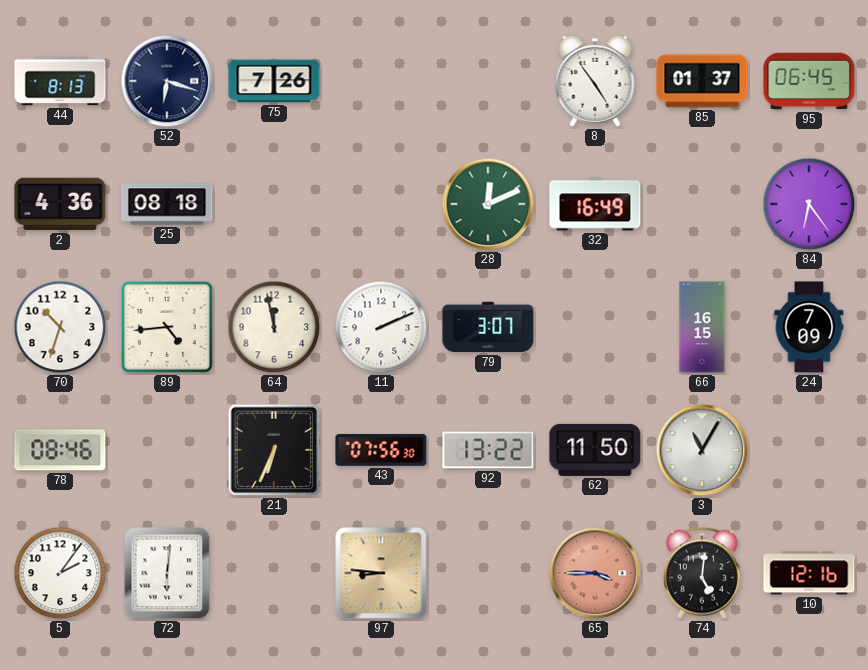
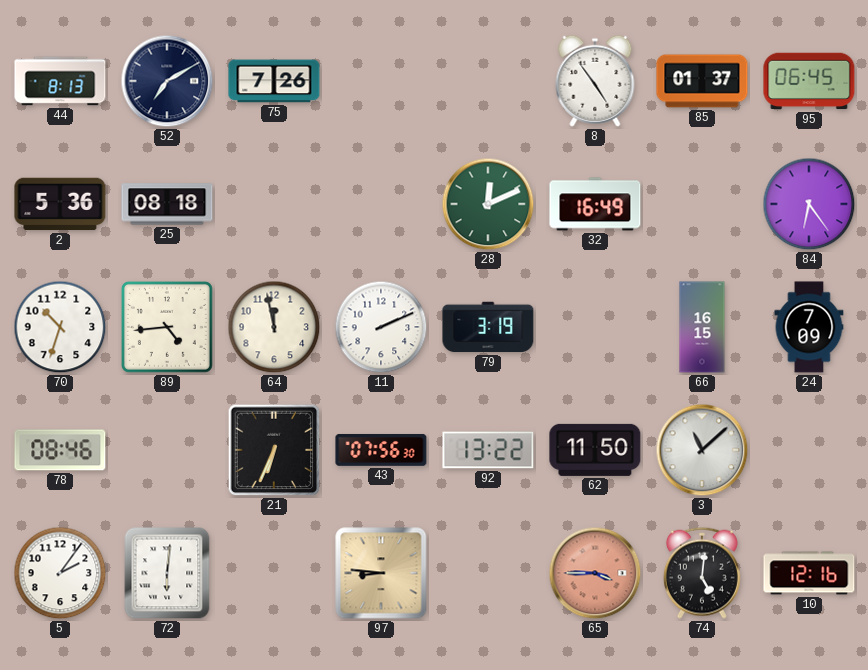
52: 6:18 -> 7:10 (167, 81)
2: 4:36 -> 5:36 (60, 204)
79: 3:07 -> 3:19 (488, 327)
3: 11:05 -> 11:08 (702, 450)
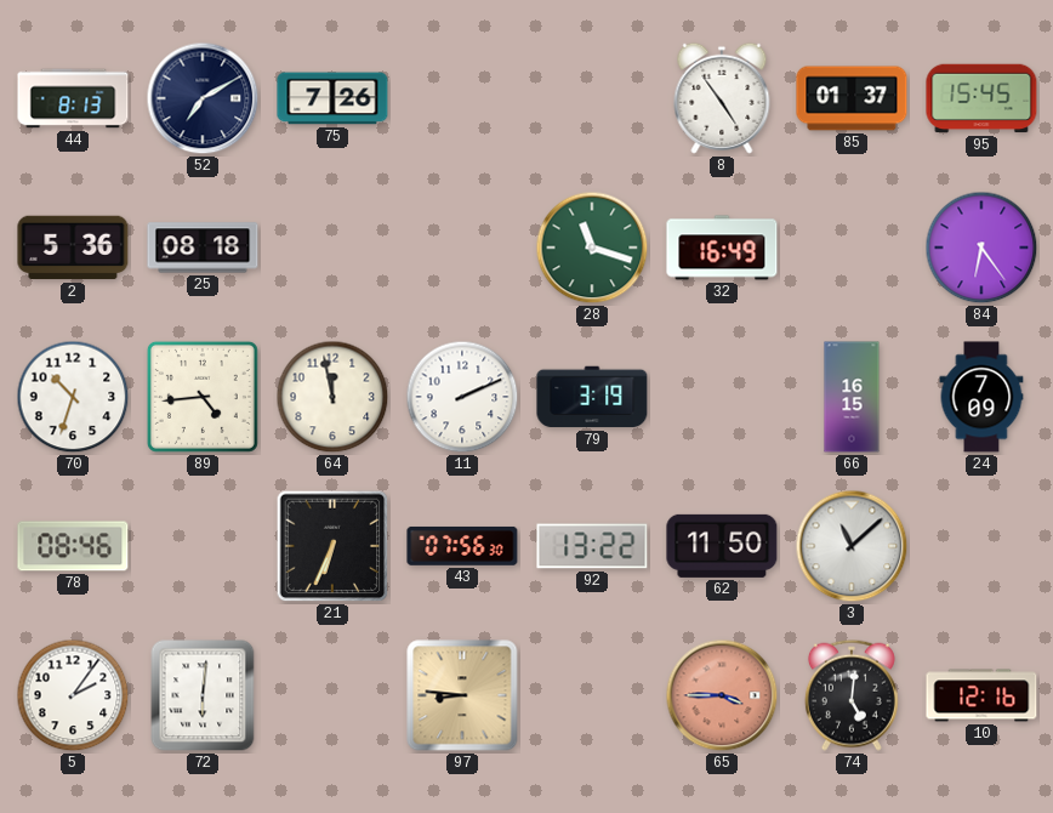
95: 06:45 -> 15:45 (981, 98)
28: 12:11 -> 11:18 (592, 248)
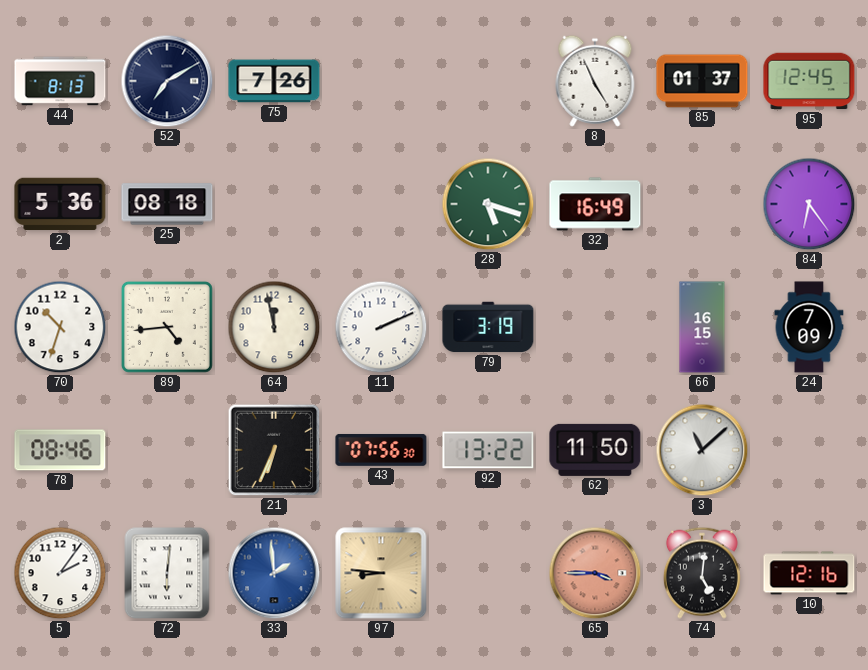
8: 4:54 -> 4:56 (595, 81)
95: 15:45 -> 12:45 (809, 81)
28: 11:18 -> 5:18 (488, 204)
33: none -> 1:59 (274, 573)
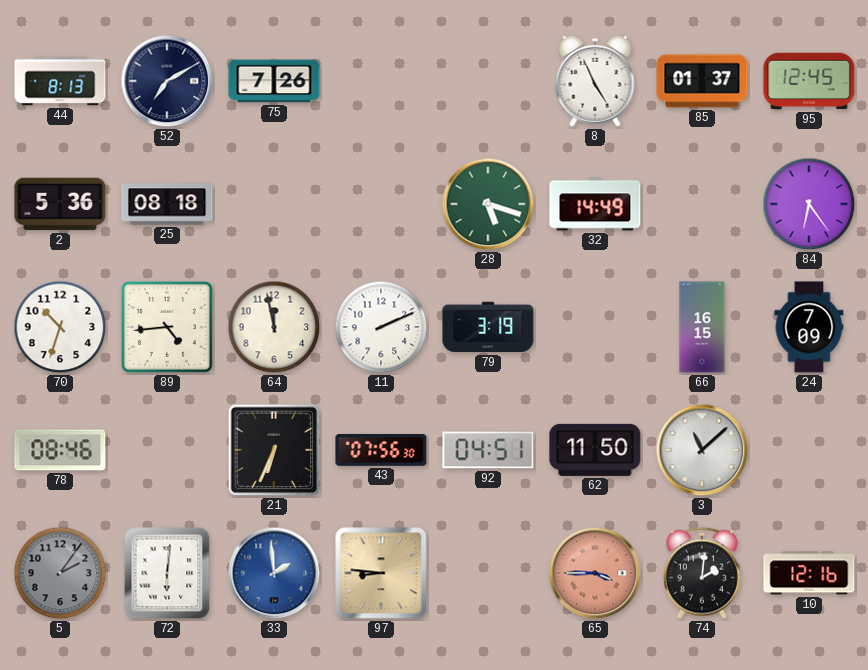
32: 16:49 -> 14:49 (595, 204)
92: 13:22 -> 04:51 (488, 450)
5 dial: white -> grey (60, 573)
74: 5:01 -> 2:01 (702, 573)
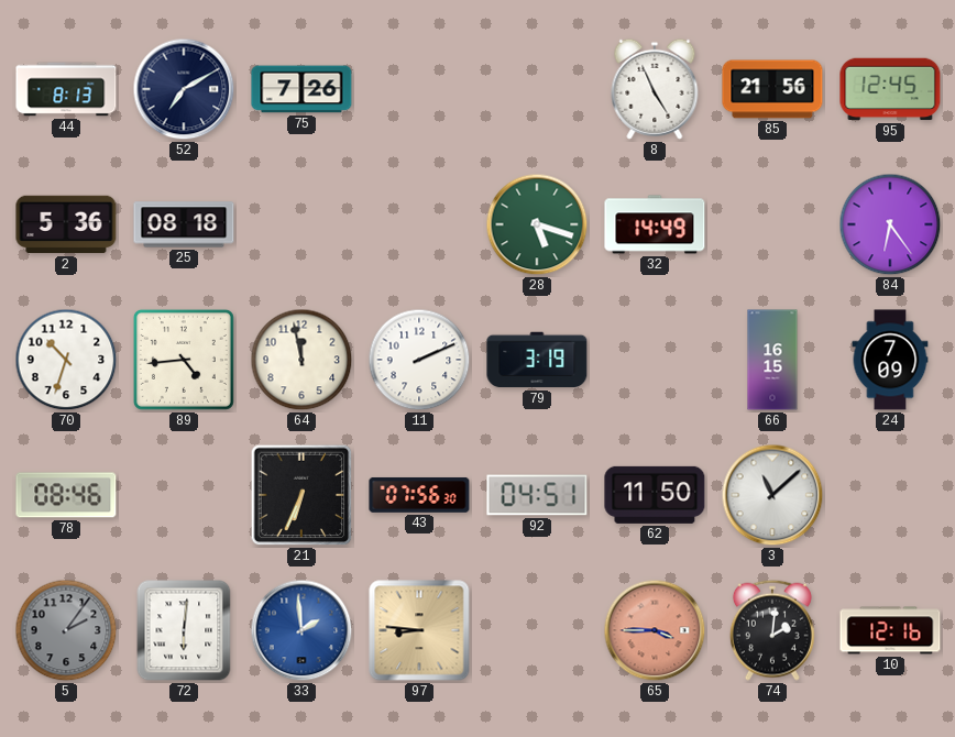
85: 01:37 -> 21:56 (772, 89)
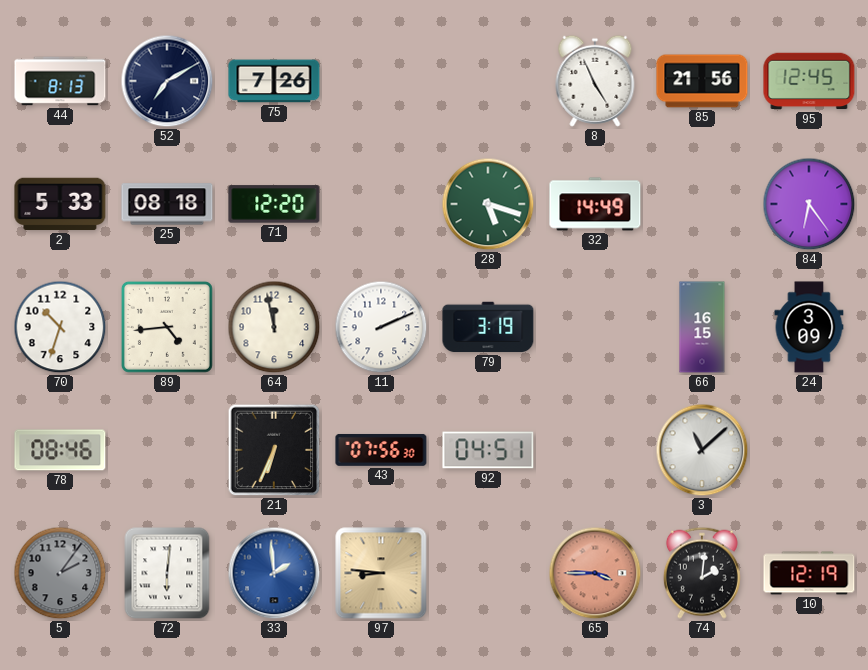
2: 5:36 -> 5:33 (60, 204)
71: none -> 12:20 (274, 204)
24: 7:09 -> 3:09 (809, 327)
62: 11:50 -> none (655, 495)
10: 12:16 -> 12:19 (809, 573)
